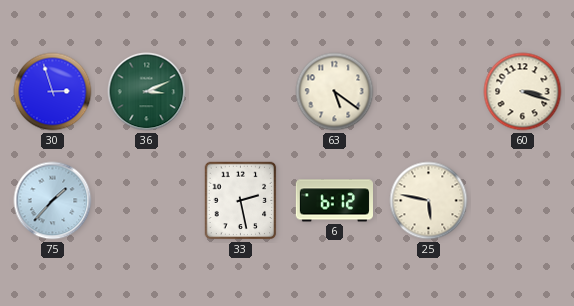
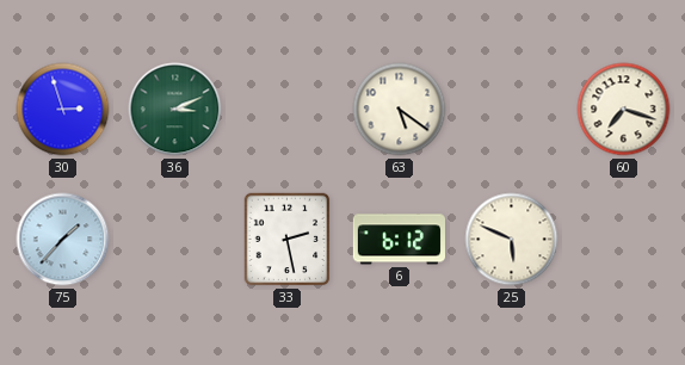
60: 3:18 -> 7:18 (624, 110)
25: 5:47 -> 5:49 (512, 240)
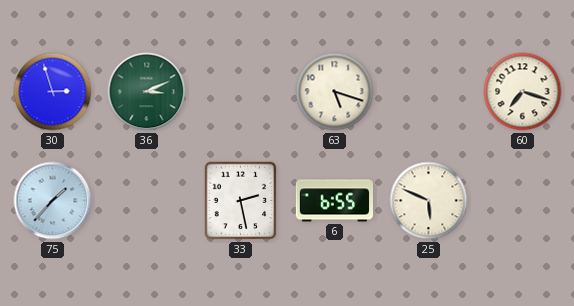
63: 5:21 -> 5:18 (335, 92)
6: 6:12 -> 6:55 (334, 201)
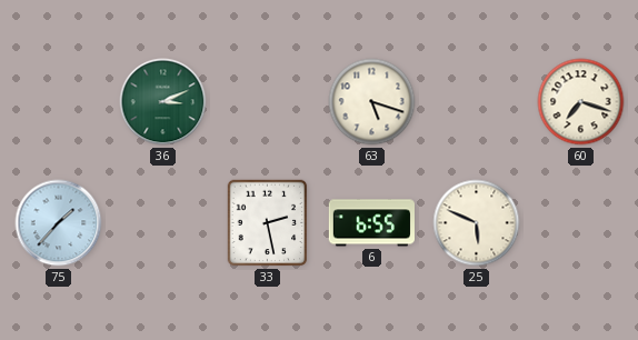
30: 2:57 -> none (53, 92)
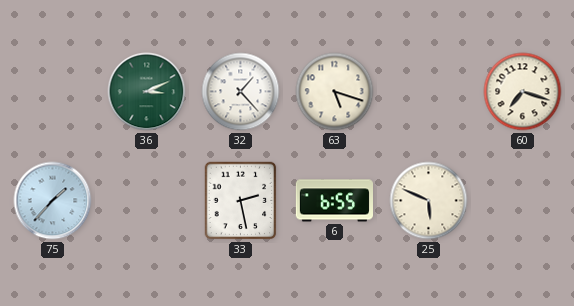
32: none -> 1:23 (241, 92)
